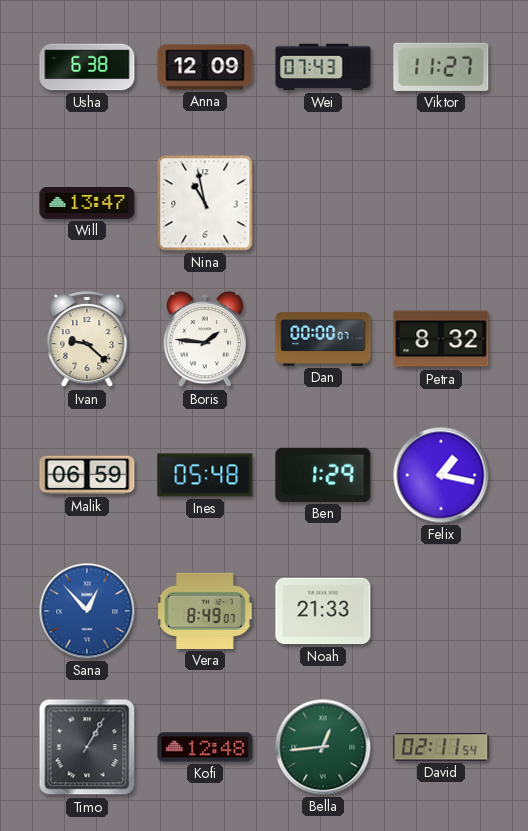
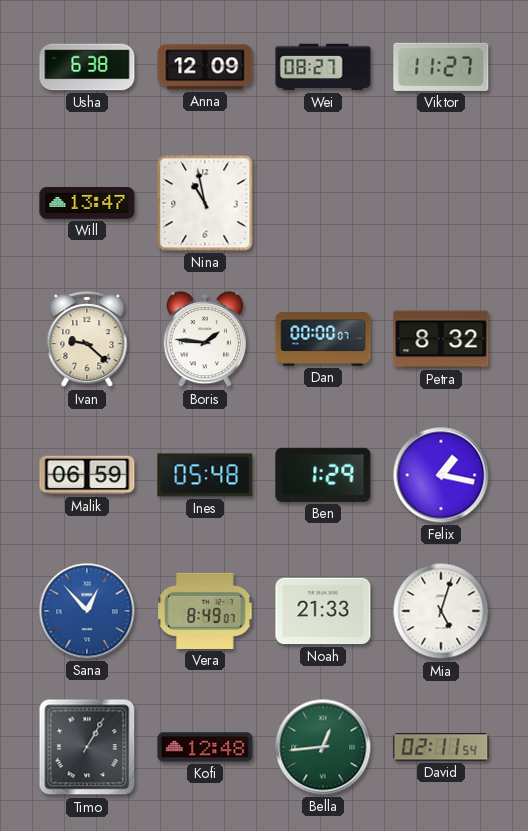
Wei: 07:43 -> 08:27 (323, 67)
Mia: none -> 5:03 (441, 611)
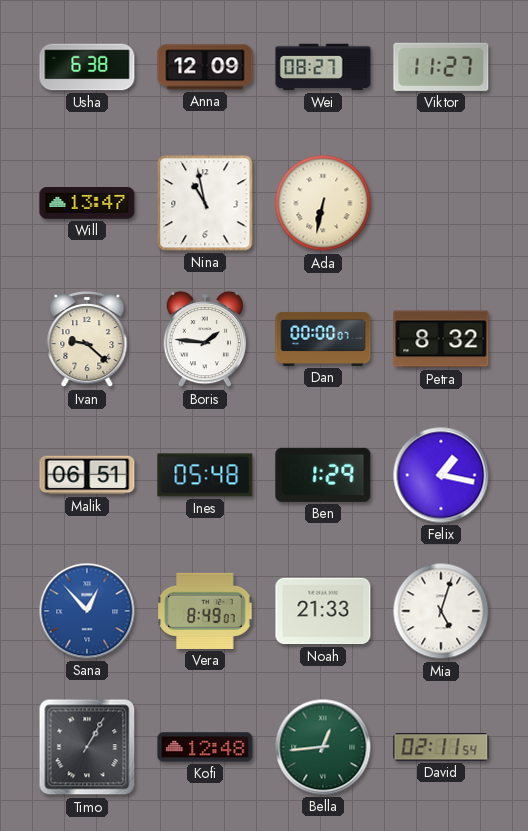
Ada: none -> 6:32 (323, 203)
Malik: 06:59 -> 06:51 (87, 475)
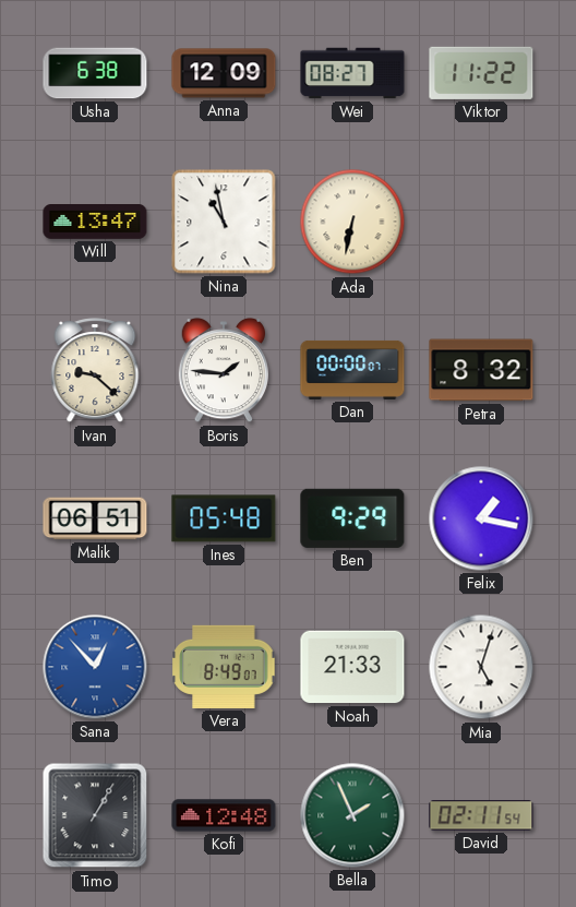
Viktor: 11:27 -> 11:22 (481, 73)
Ben: 1:29 -> 9:29 (352, 518)
Bella: 12:44 -> 1:56 (352, 815)
